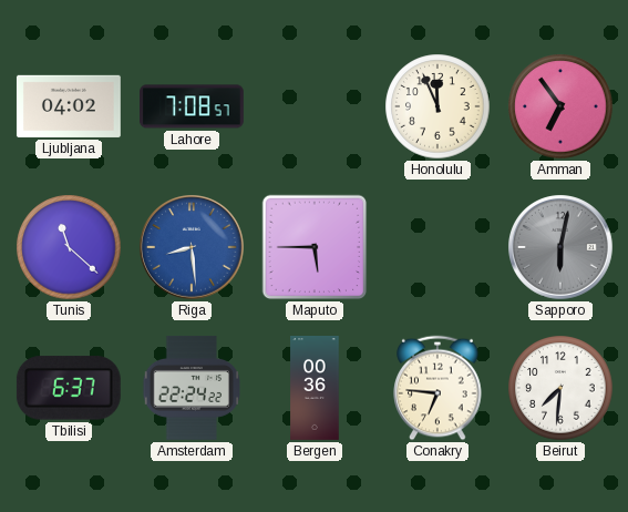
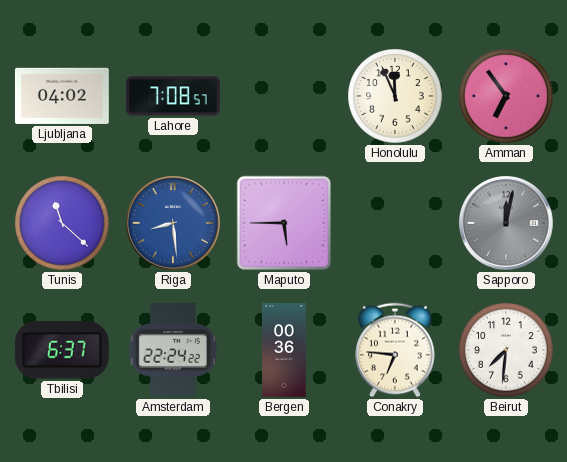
Sapporo: 6:02 -> 12:02 (507, 224)
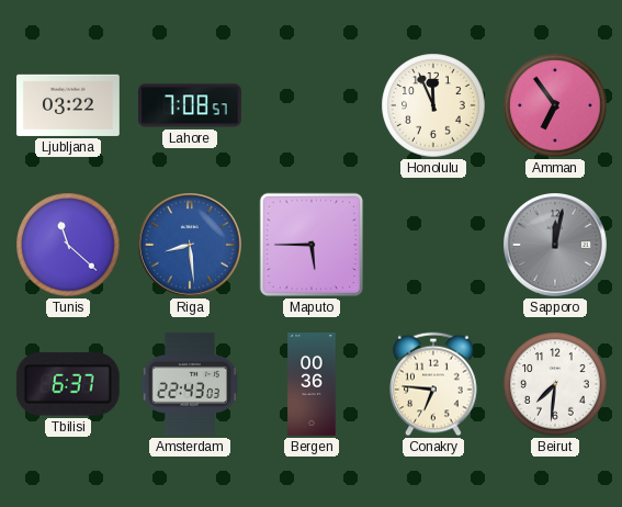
Ljubljana: 04:02 -> 03:22 (68, 105)
Amsterdam: 22:24 -> 22:43 (189, 384)
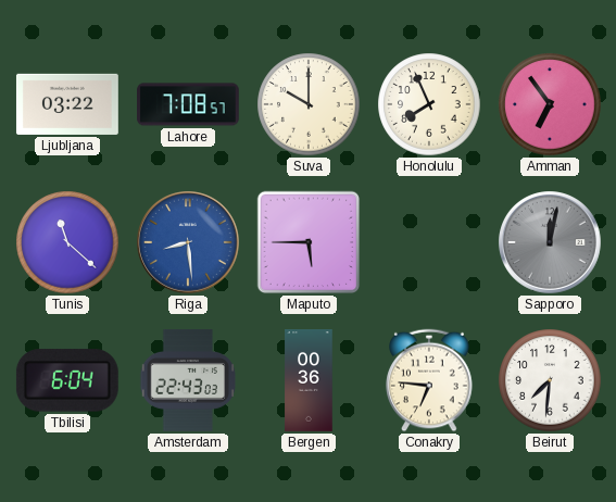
Suva: none -> 10:00 (309, 104)
Honolulu: 11:56 -> 7:56 (429, 104)
Tbilisi: 6:37 -> 6:04 (67, 380)
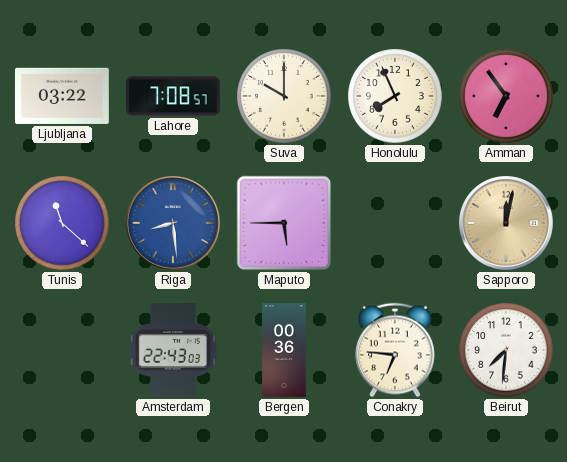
Sapporo dial: grey -> champagne (507, 224)
Tbilisi: 6:04 -> none (67, 380)
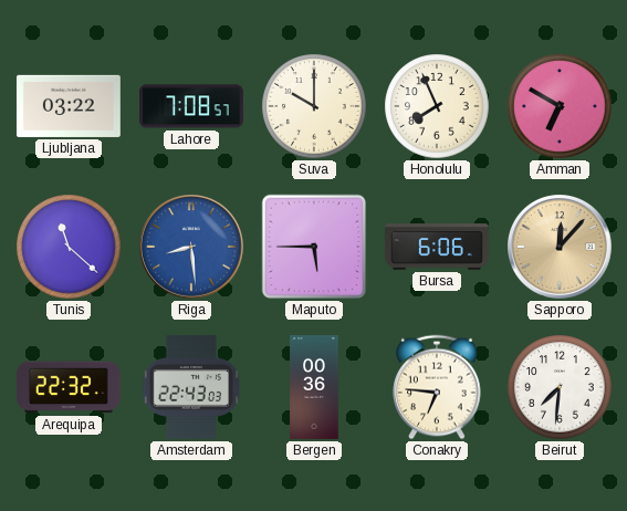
Amman: 6:54 -> 6:50 (560, 106)
Bursa: none -> 6:06 (438, 247)
Sapporo: 12:02 -> 12:07 (561, 248)
Arequipa: none -> 22:32 (70, 387)
